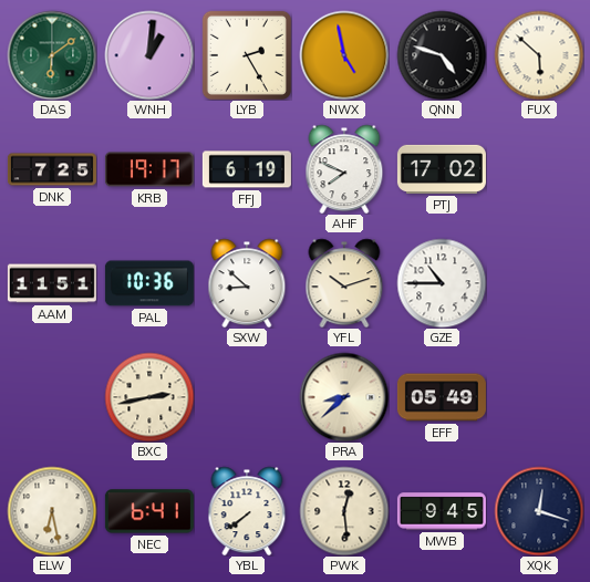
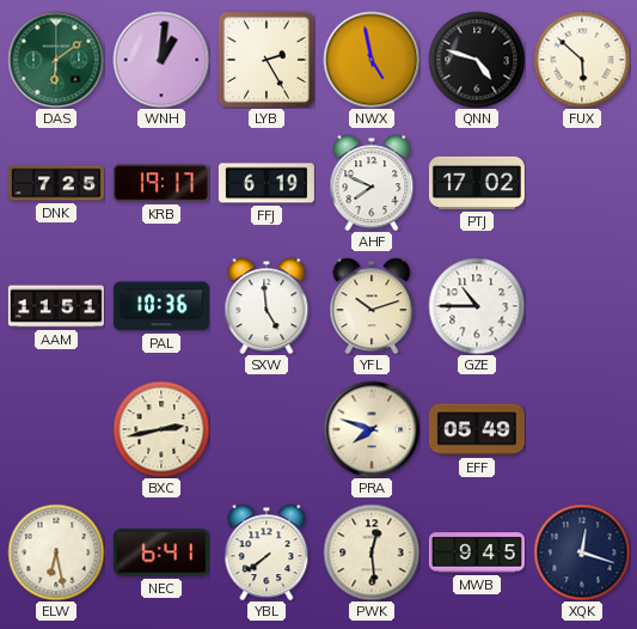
SXW: 8:52 -> 4:59 (267, 306)
PRA: 8:38 -> 7:48 (372, 429)
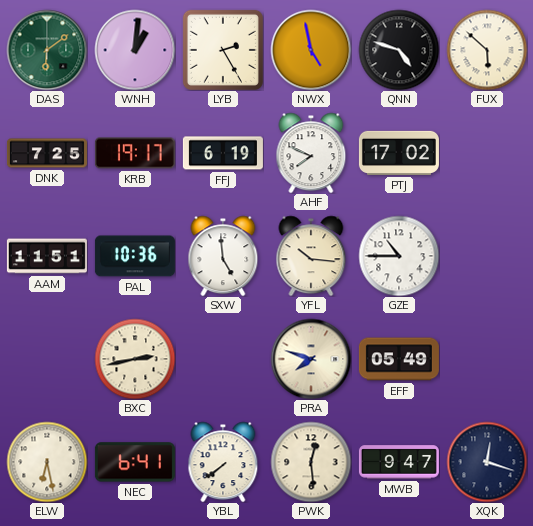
YFL: 10:12 -> 10:16 (311, 256)
MWB: 9:45 -> 9:47 (399, 462)
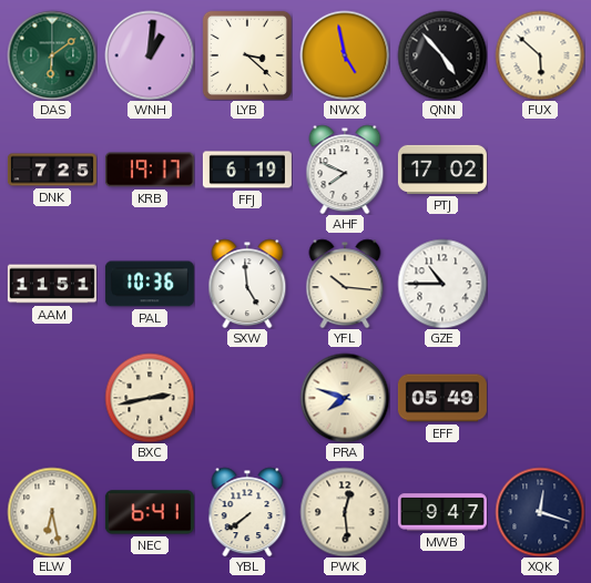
LYB: 2:25 -> 3:22 (247, 55)
QNN: 4:48 -> 4:53 (442, 55)
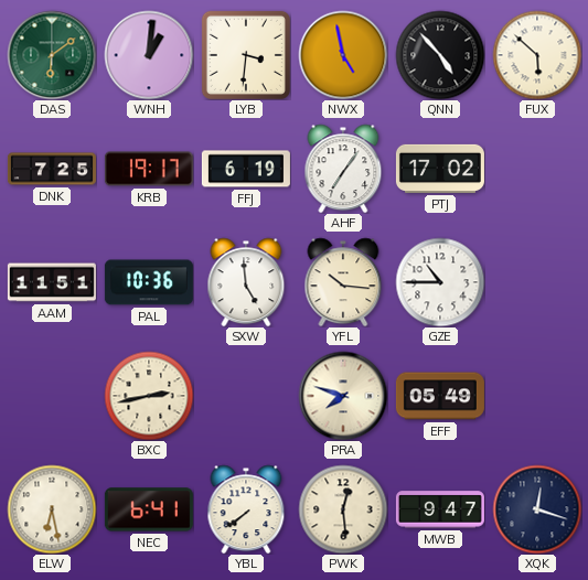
LYB: 3:22 -> 3:31 (246, 55)
AHF: 7:49 -> 7:06 (343, 169)
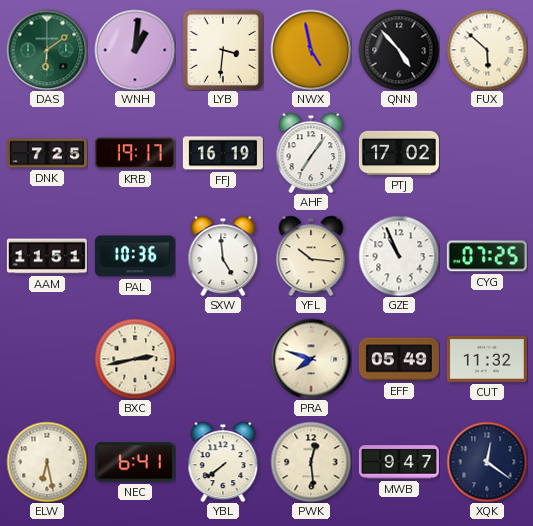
FFJ: 6:19 -> 16:19 (223, 153)
GZE: 10:45 -> 10:56 (399, 256)
CYG: none -> 07:25 (487, 256)
CUT: none -> 11:32 (487, 359)
XQK: 12:18 -> 12:21 (487, 462)
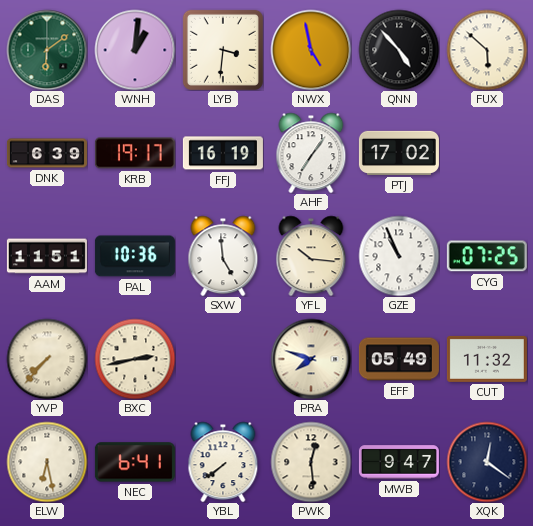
DNK: 7:25 -> 6:39 (47, 153)
YVP: none -> 7:37 (47, 359)
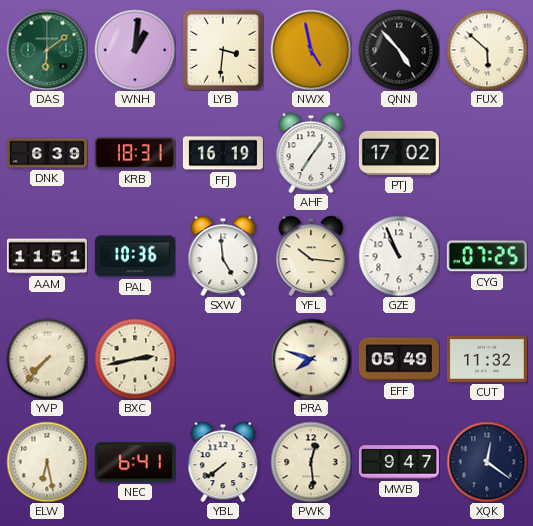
KRB: 19:17 -> 18:31 (135, 153)
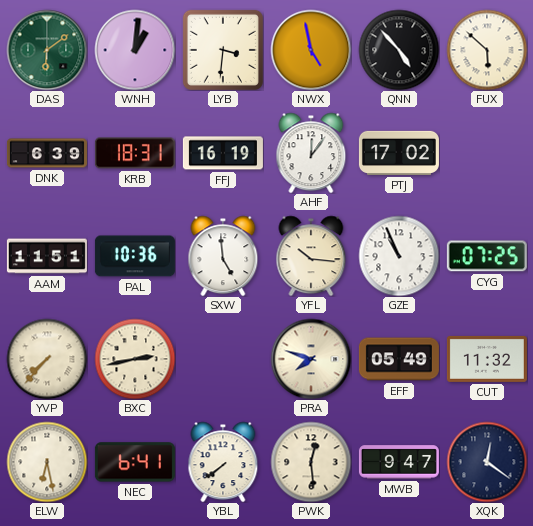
AHF: 7:06 -> 12:06 (311, 153)
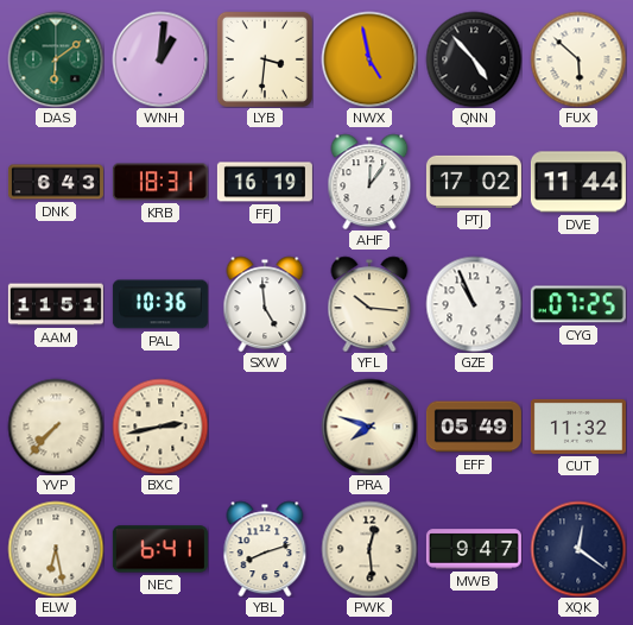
DNK: 6:39 -> 6:43 (56, 182)
DVE: none -> 11:44 (578, 182)
YBL: 7:39 -> 8:12 (265, 549)
